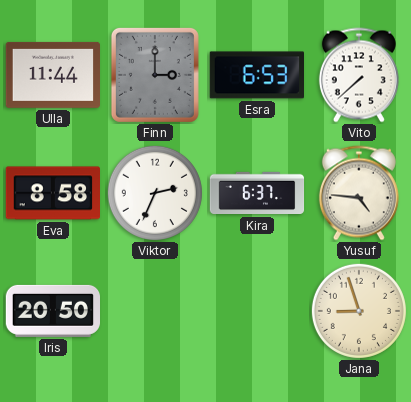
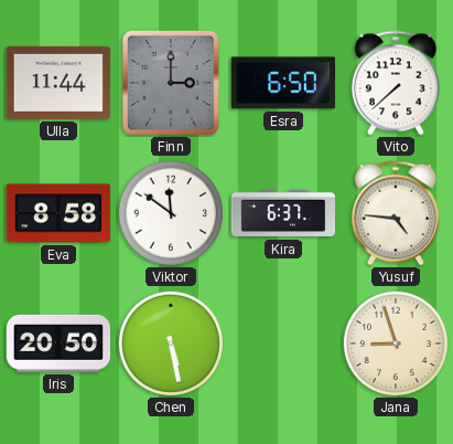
Esra: 6:53 -> 6:50 (282, 83)
Viktor: 2:34 -> 11:51 (171, 213)
Chen: none -> 5:28 (171, 343)
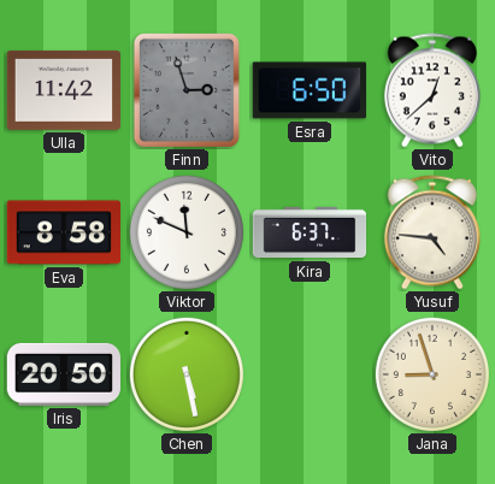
Ulla: 11:44 -> 11:42 (63, 90)
Finn: 3:00 -> 2:57 (187, 90)
Vito: 7:38 -> 12:38 (432, 90)
Viktor: 11:51 -> 11:49 (187, 232)
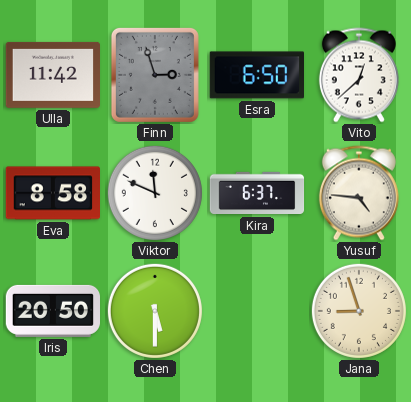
Chen: 5:28 -> 5:30 (155, 311)
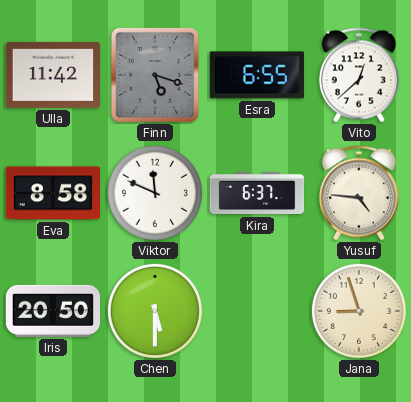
Finn: 2:57 -> 5:18 (155, 75)
Esra: 6:50 -> 6:55 (256, 75)
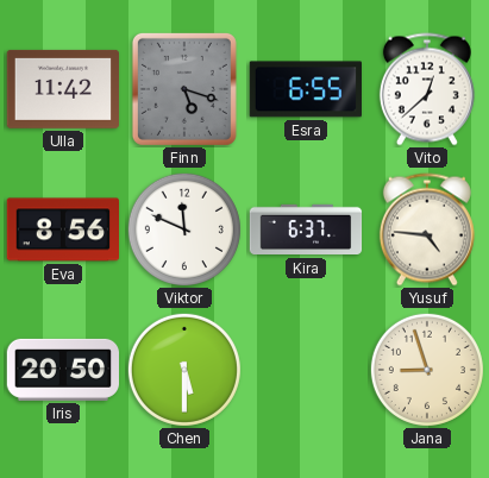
Eva: 8:58 -> 8:56 (62, 229)
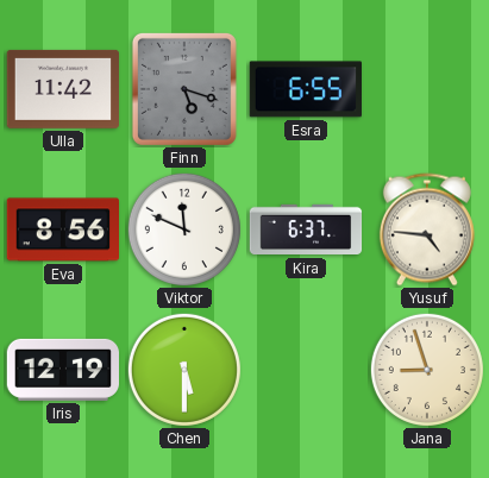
Vito: 12:38 -> none (427, 89)
Iris: 20:50 -> 12:19 (62, 370)
